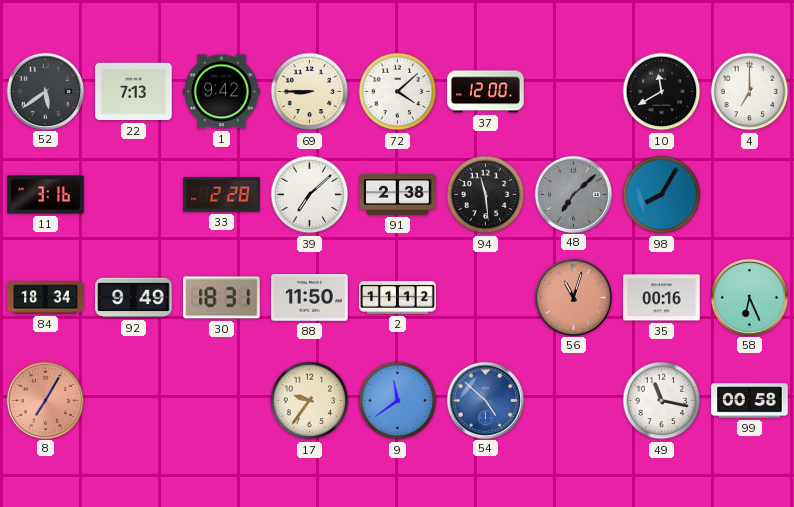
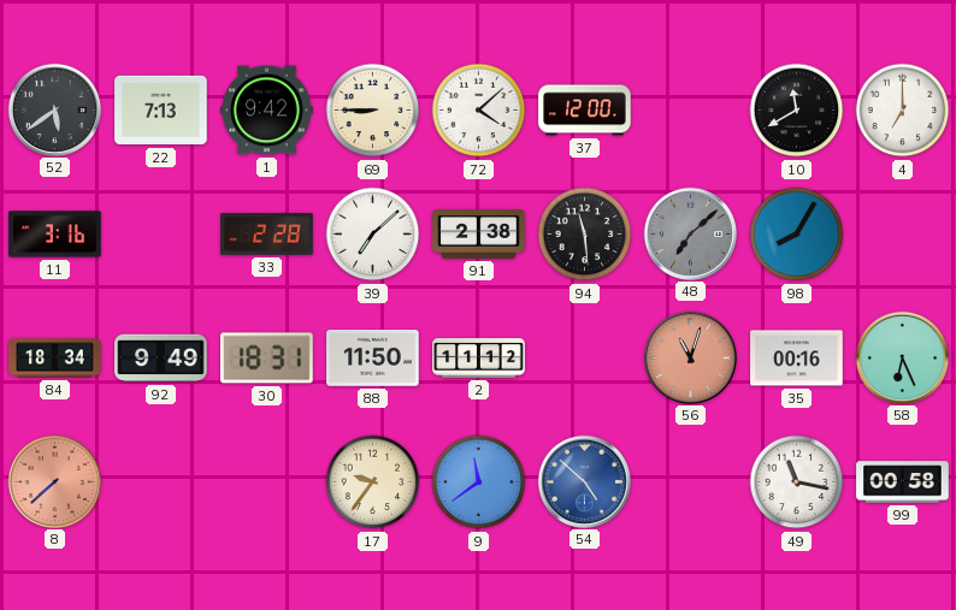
8: 7:05 -> 7:38 (54, 481)
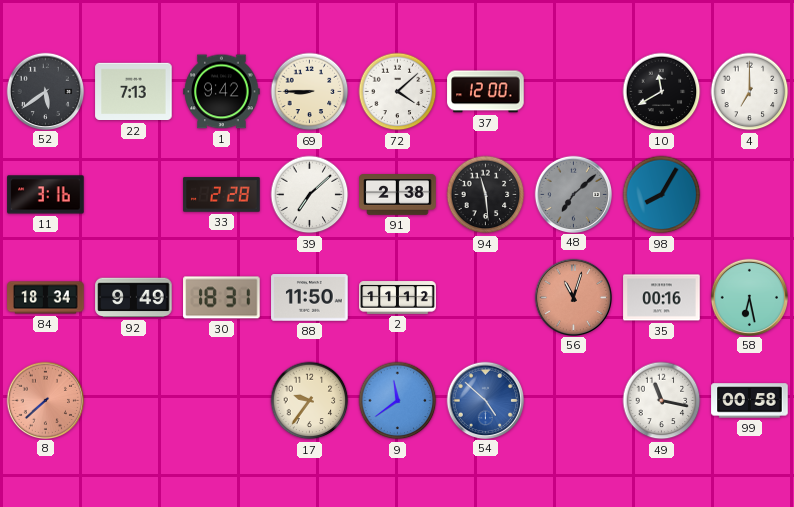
58: 6:26 -> 6:28 (749, 297)
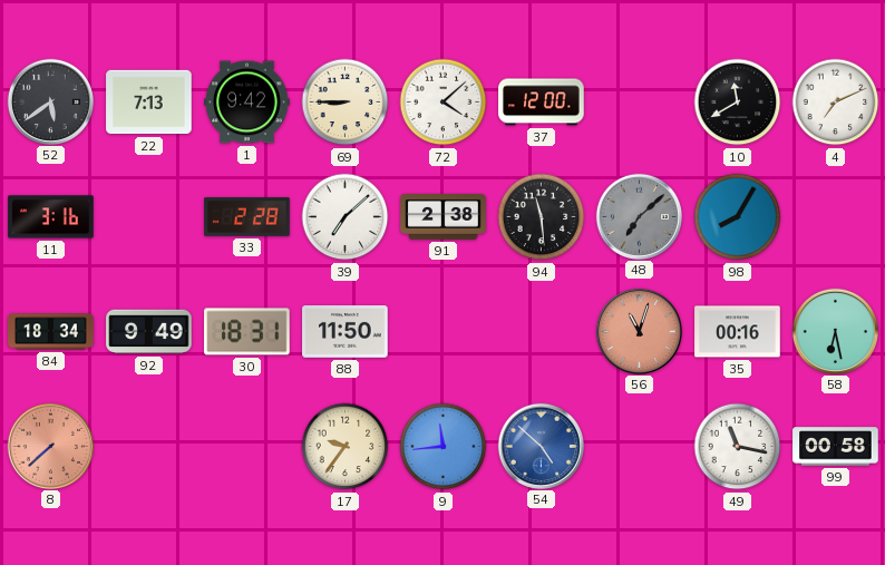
4: 7:00 -> 7:11 (836, 103)
2: 11:12 -> none (398, 298)
9: 11:39 -> 11:44 (444, 447)
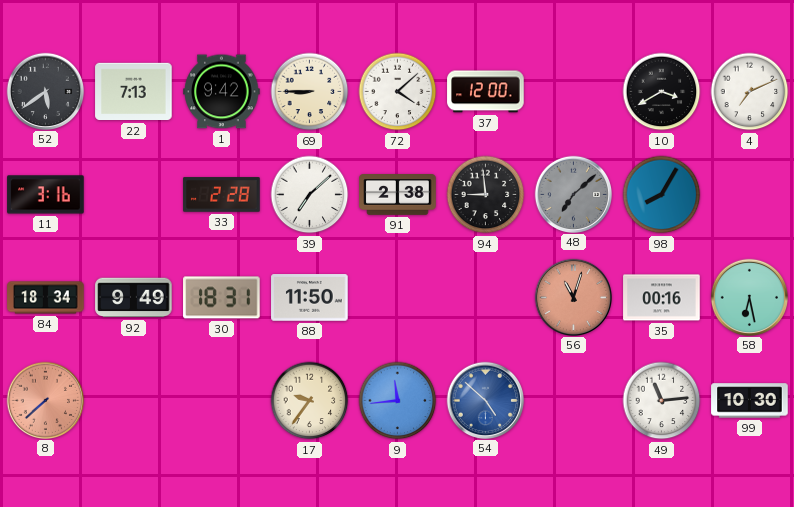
10: 11:40 -> 3:40 (662, 92)
94: 11:29 -> 8:59 (486, 195)
49: 11:17 -> 11:14 (662, 401)
99: 00:58 -> 10:30 (750, 401)
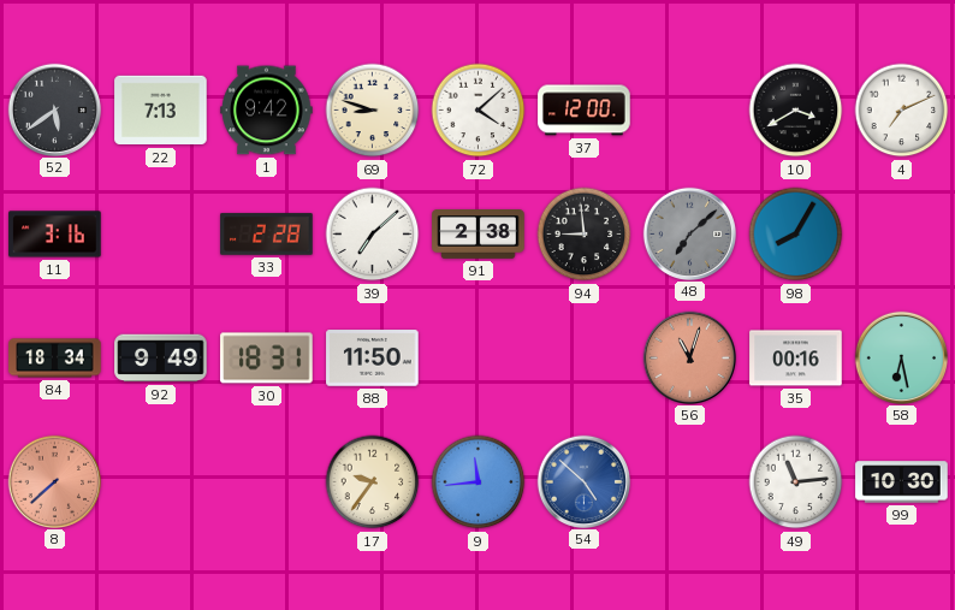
69: 8:45 -> 8:48 (373, 111)
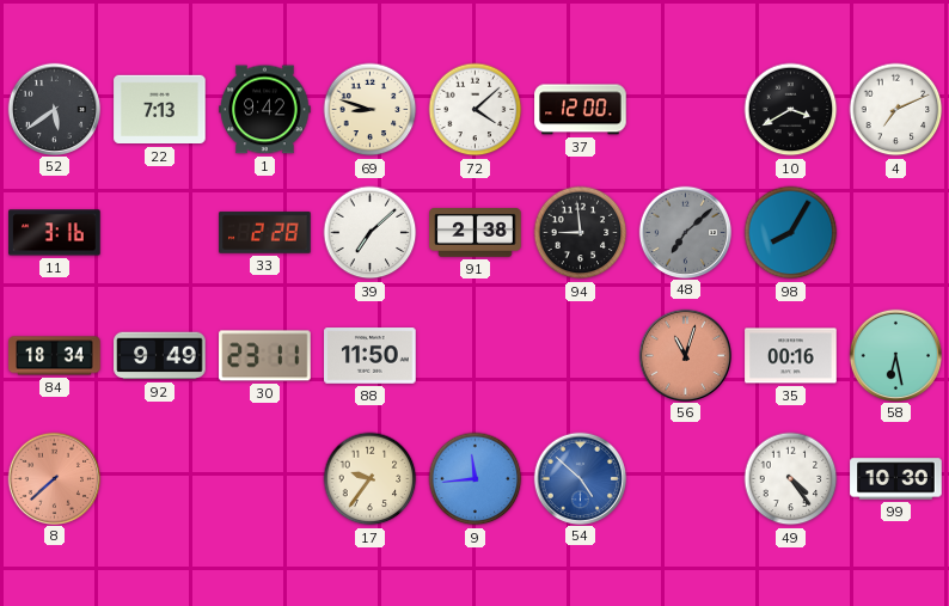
30: 18:31 -> 23:11 (265, 356)
49: 11:14 -> 4:24 (791, 479)
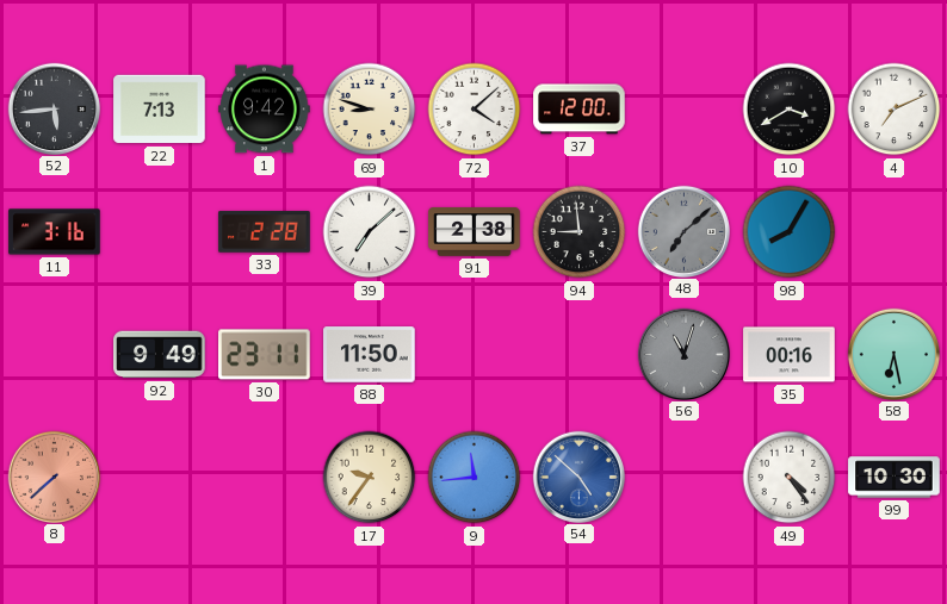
52: 5:39 -> 5:44 (54, 108)
84: 18:34 -> none (55, 356)
56 dial: salmon -> grey (683, 354)
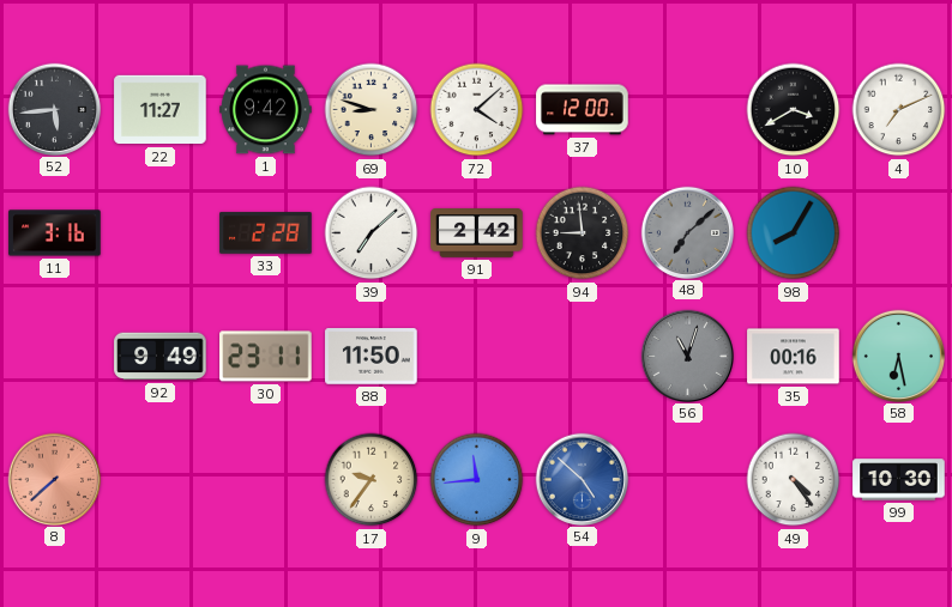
22: 7:13 -> 11:27 (161, 110)
91: 2:38 -> 2:42 (477, 233)
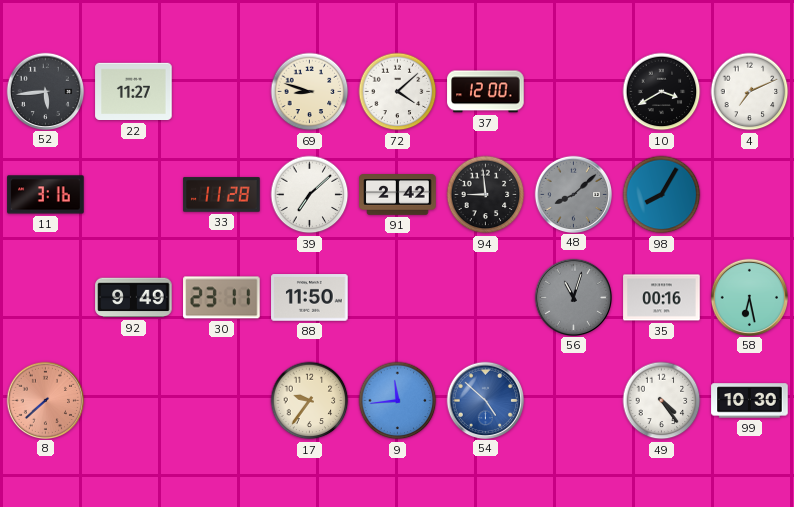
1: 9:42 -> none (266, 110)
33: 2:28 -> 11:28 (222, 195)
48: 7:08 -> 8:08 (573, 194)
